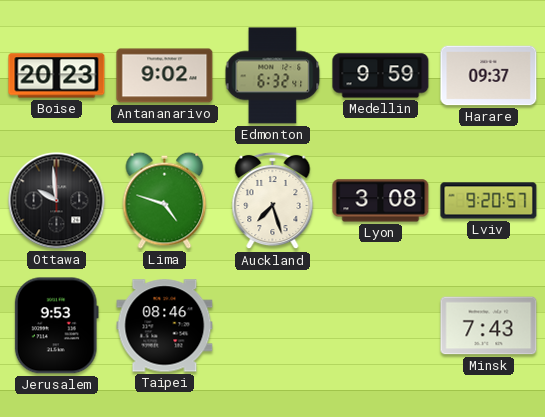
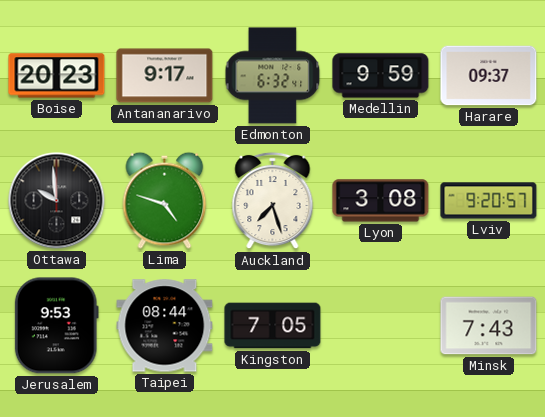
Antananarivo: 9:02 -> 9:17 (165, 76)
Taipei: 08:46 -> 08:44 (165, 326)
Kingston: none -> 7:05 (273, 326)
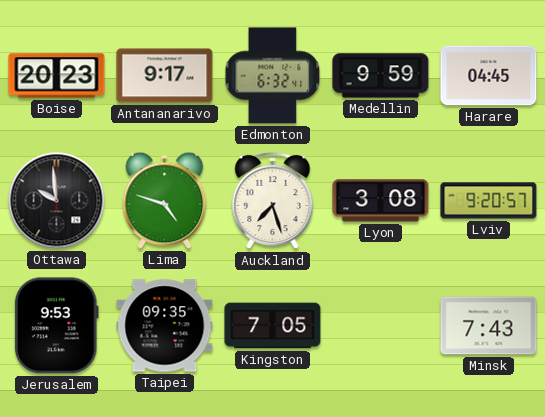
Harare: 09:37 -> 04:45 (489, 76)
Taipei: 08:44 -> 09:35 (165, 326)
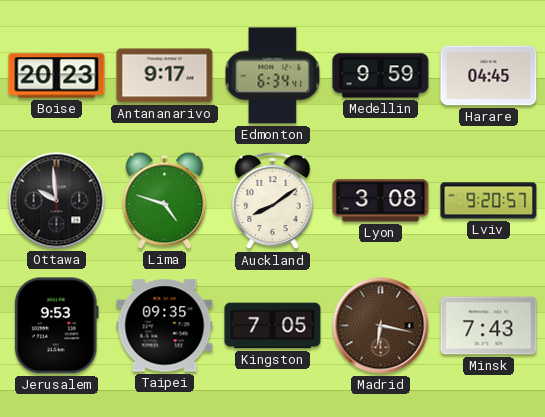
Edmonton: 6:32 -> 6:34 (273, 76)
Auckland: 7:27 -> 8:09 (273, 201)
Madrid: none -> 6:17 (381, 326)
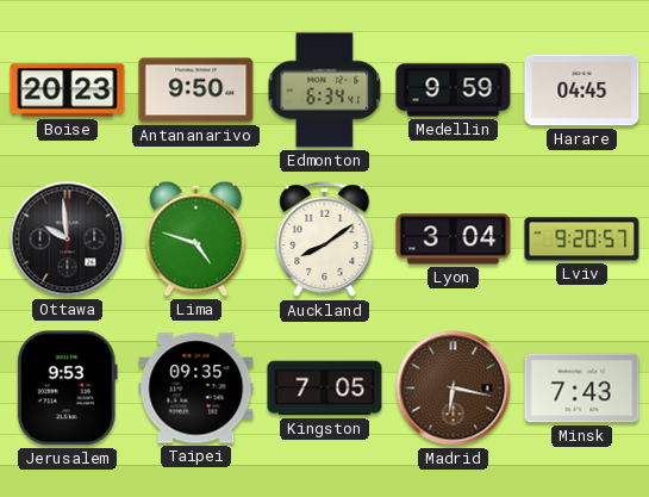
Antananarivo: 9:17 -> 9:50 (196, 91)
Lyon: 3:08 -> 3:04 (454, 240)
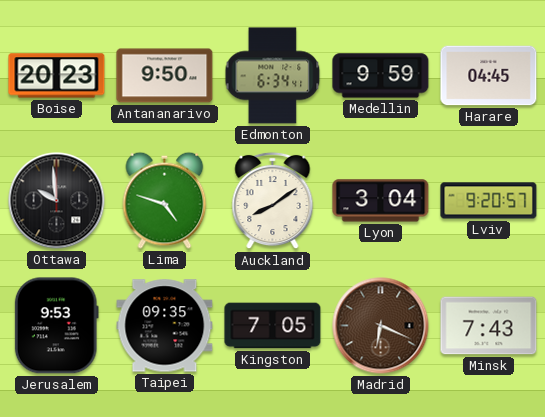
Madrid: 6:17 -> 6:19 (381, 326)
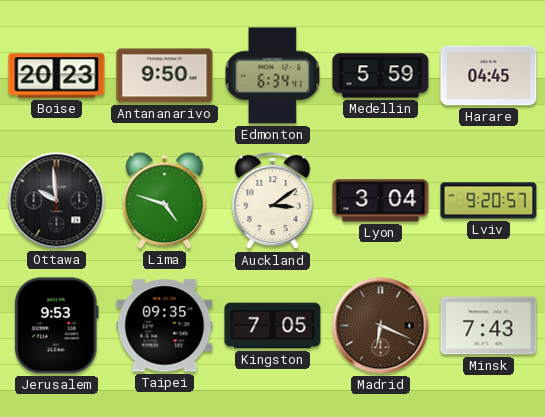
Medellin: 9:59 -> 5:59 (381, 76)
Auckland: 8:09 -> 3:09 (273, 201)
